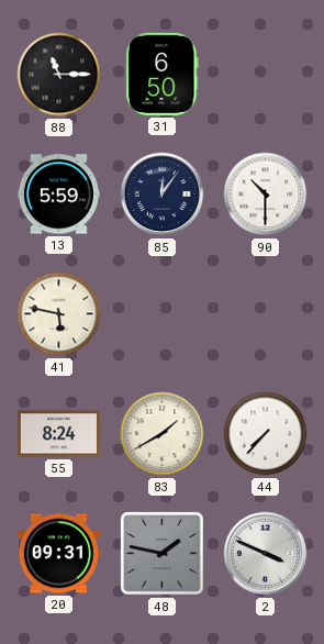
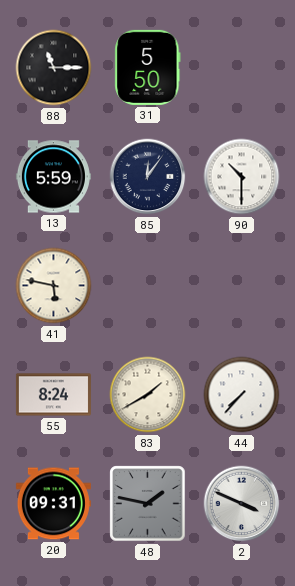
31: 6:50 -> 5:50 (148, 67)
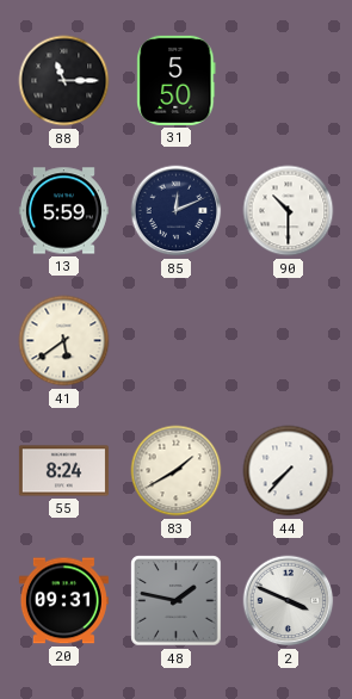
85: 12:06 -> 12:11 (177, 211)
41: 5:47 -> 5:39 (64, 341)
